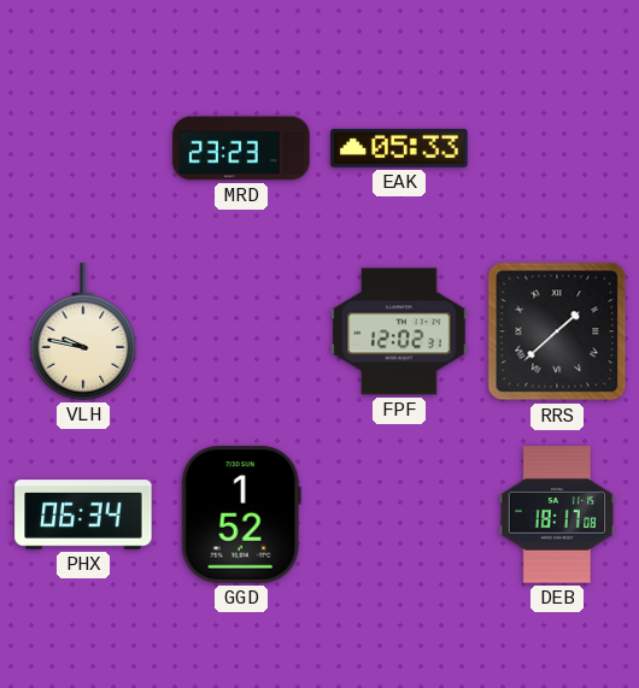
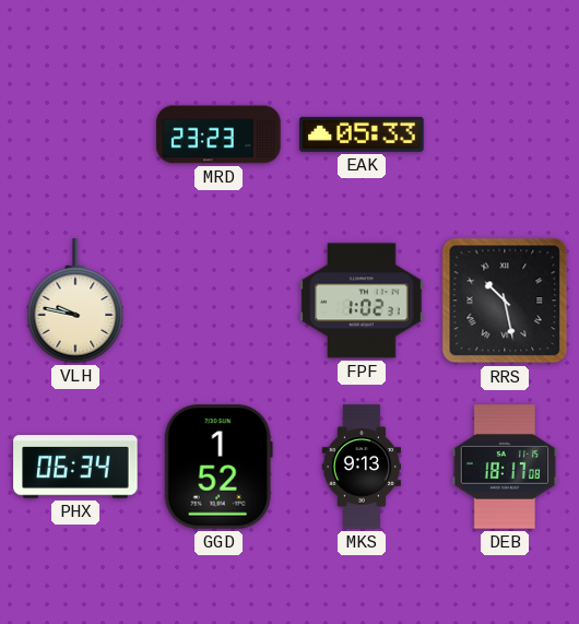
FPF: 12:02 -> 1:02 (362, 301)
RRS: 1:38 -> 10:28 (505, 301)
MKS: none -> 9:13 (361, 467)
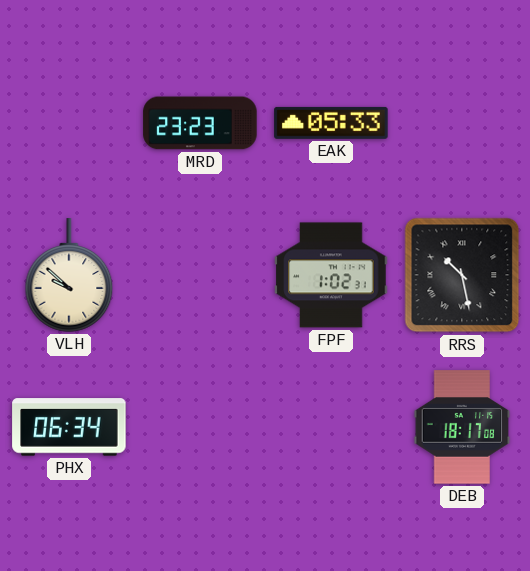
VLH: 9:47 -> 9:52 (69, 275)
GGD: 1:52 -> none (218, 467)
MKS: 9:13 -> none (361, 467)
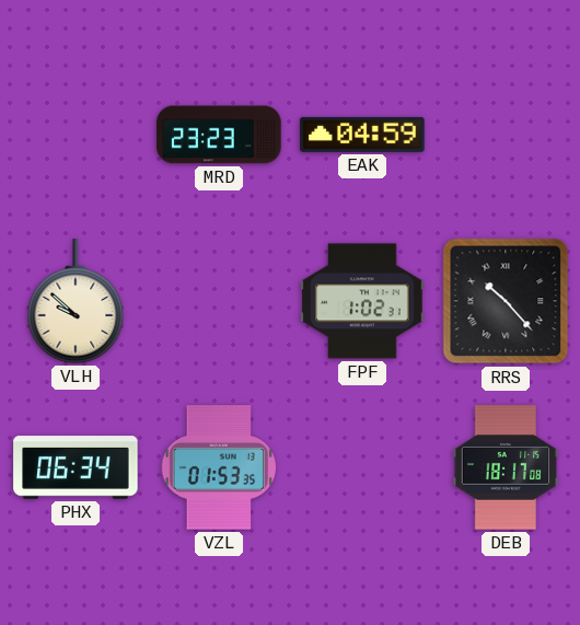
EAK: 05:33 -> 04:59 (362, 135)
RRS: 10:28 -> 10:23 (506, 301)
VZL: none -> 01:53 (219, 467)
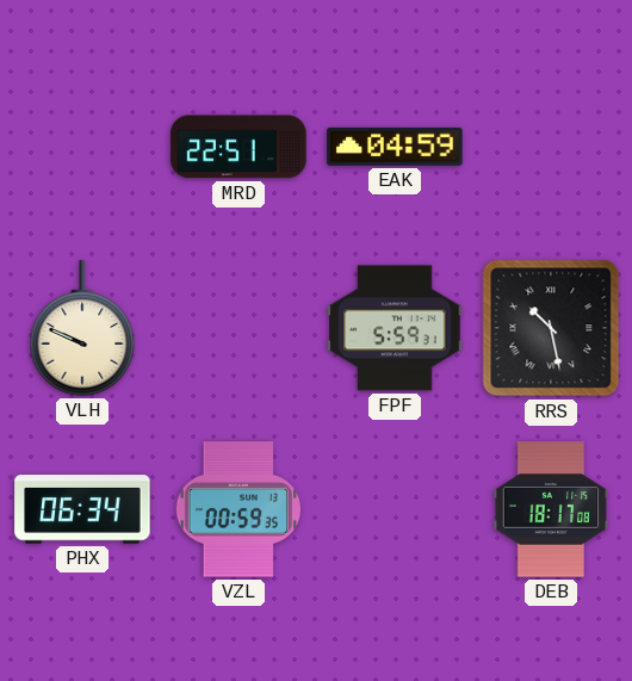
MRD: 23:23 -> 22:51 (238, 147)
VLH: 9:52 -> 9:49 (82, 328)
FPF: 1:02 -> 5:59 (395, 328)
RRS: 10:23 -> 10:28 (551, 328)
VZL: 01:53 -> 00:59 (238, 509)
